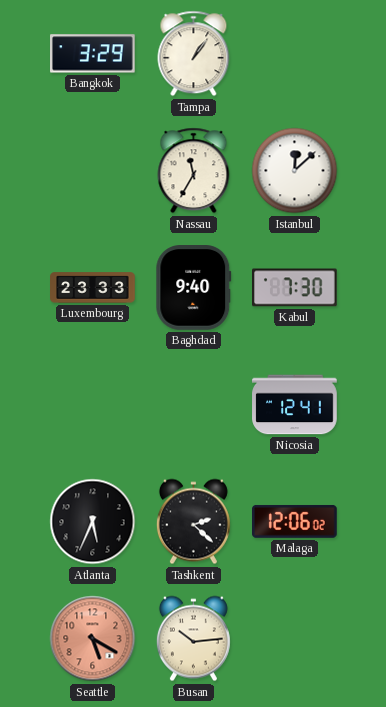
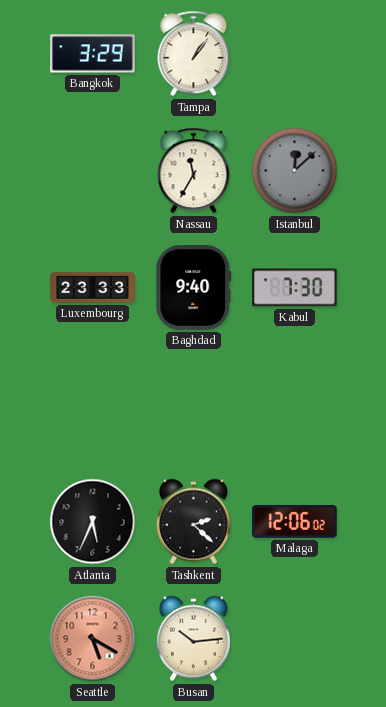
Istanbul dial: white -> grey (295, 171)
Nicosia: 12:41 -> none (295, 405)
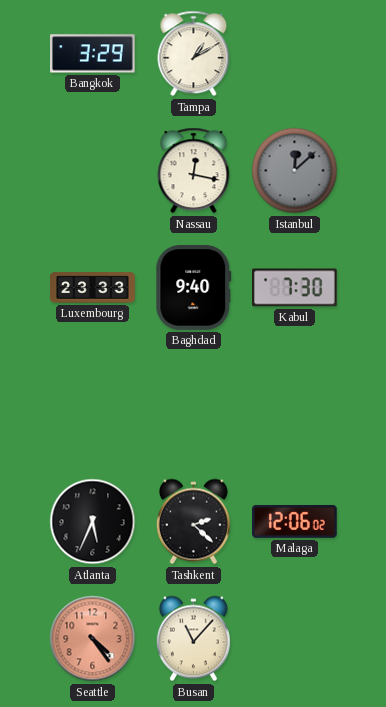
Tampa: 1:06 -> 1:10 (194, 54)
Nassau: 11:35 -> 12:17 (194, 171)
Seattle: 5:20 -> 4:24 (93, 639)
Busan: 10:14 -> 11:07 (193, 639)
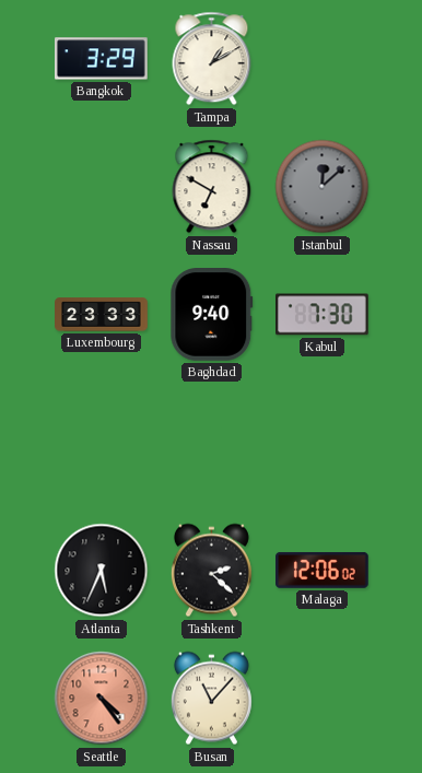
Nassau: 12:17 -> 6:50 (212, 187)
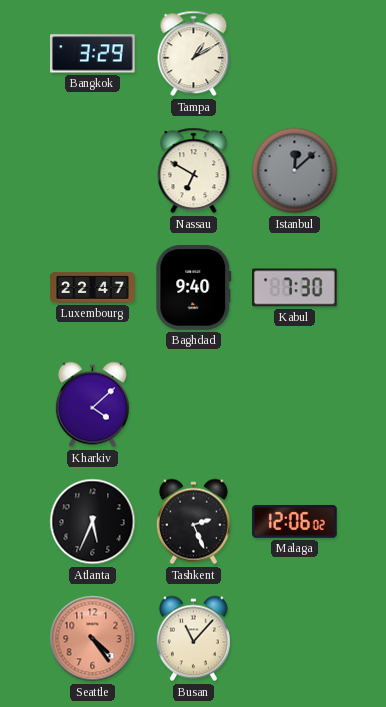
Luxembourg: 23:33 -> 22:47 (93, 288)
Kharkiv: none -> 4:08 (92, 405)
Tashkent: 2:22 -> 2:26 (193, 522)
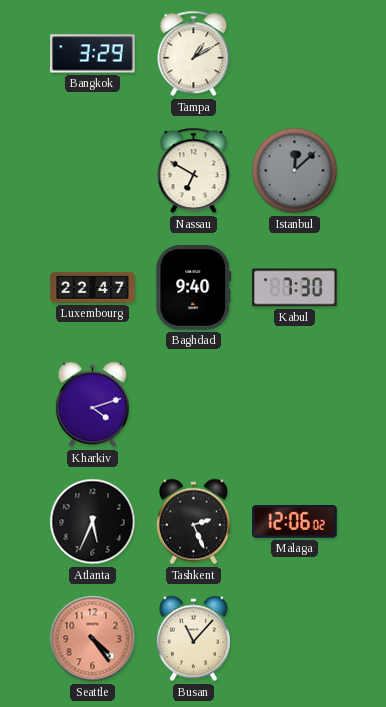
Kharkiv: 4:08 -> 4:12 (92, 405)
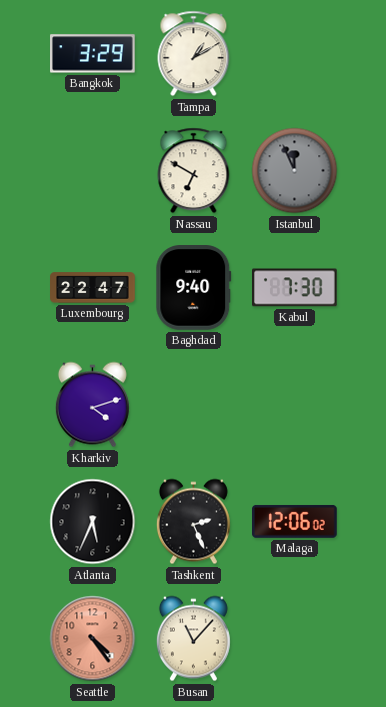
Istanbul: 12:08 -> 11:56 (295, 171)
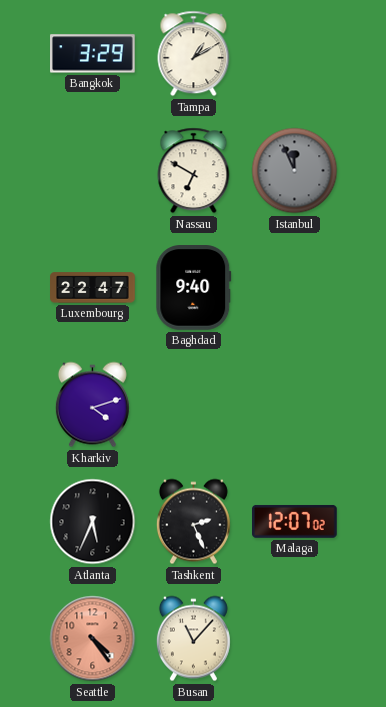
Kabul: 7:30 -> none (295, 288)
Malaga: 12:06 -> 12:07 (295, 521)
